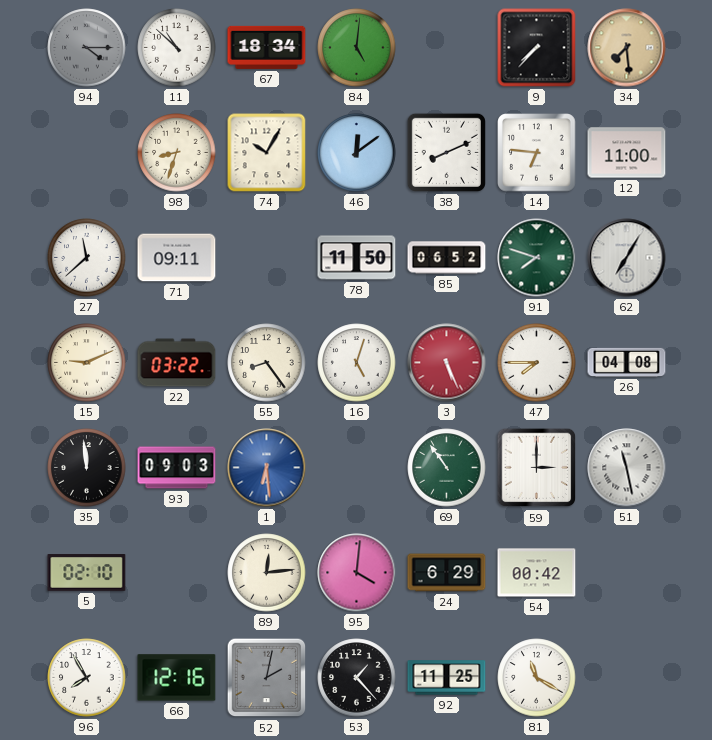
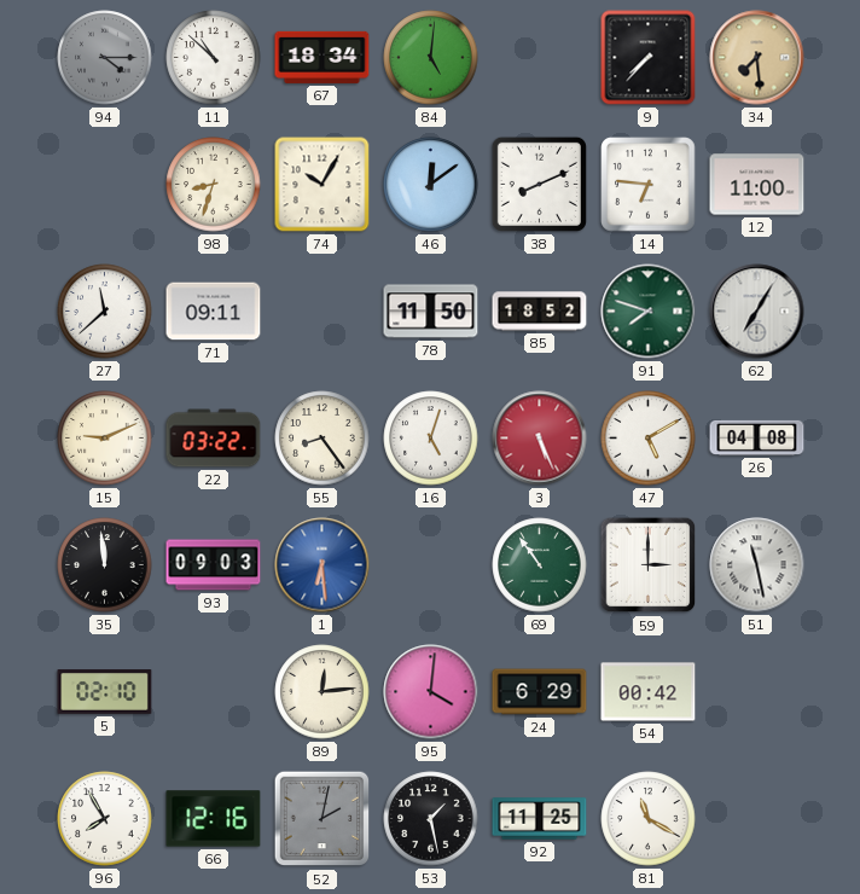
85: 06:52 -> 18:52 (540, 312)
47: 7:45 -> 5:10 (649, 439)
53: 1:23 -> 1:28 (431, 819)
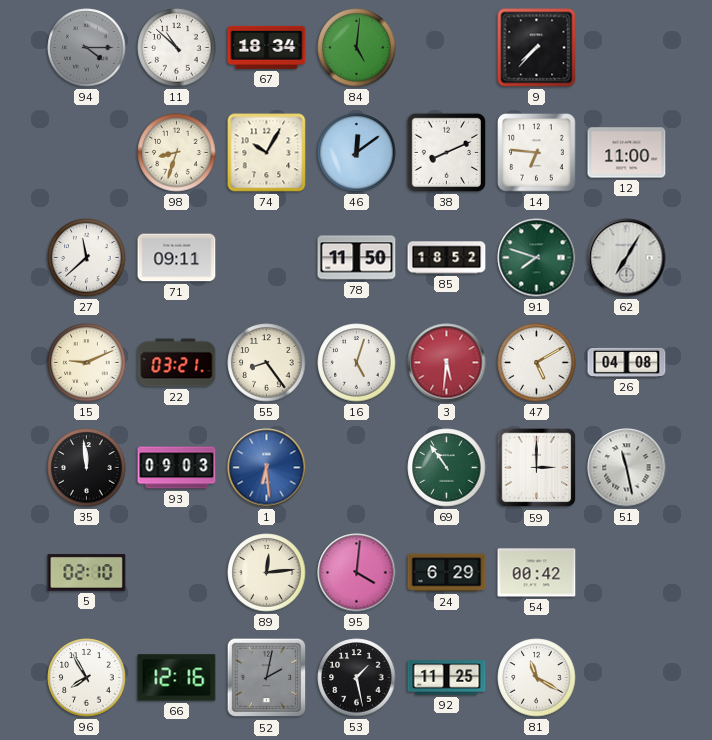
34: 7:29 -> none (757, 58)
22: 03:22 -> 03:21 (177, 363)
3: 5:26 -> 5:31 (447, 363)
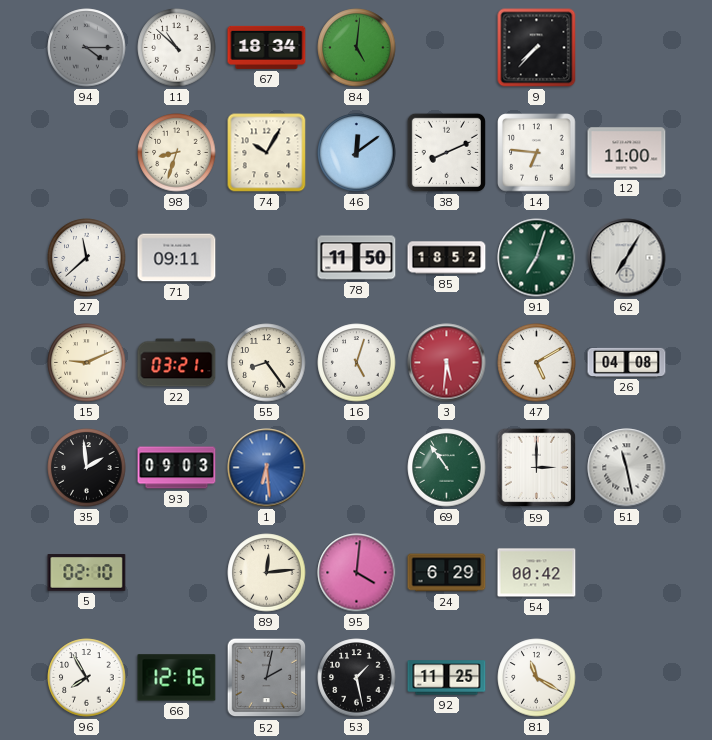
91: 7:48 -> 7:03 (537, 258)
35: 11:59 -> 1:59 (87, 468)
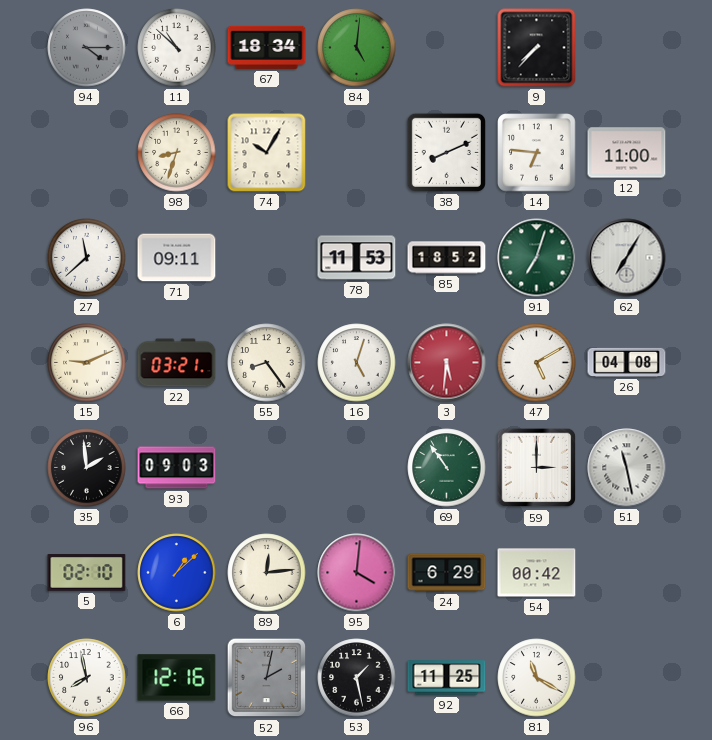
46: 12:09 -> none (357, 153)
78: 11:50 -> 11:53 (357, 258)
1: 6:29 -> none (267, 468)
6: none -> 1:08 (177, 573)
96: 7:55 -> 7:58 (87, 678)
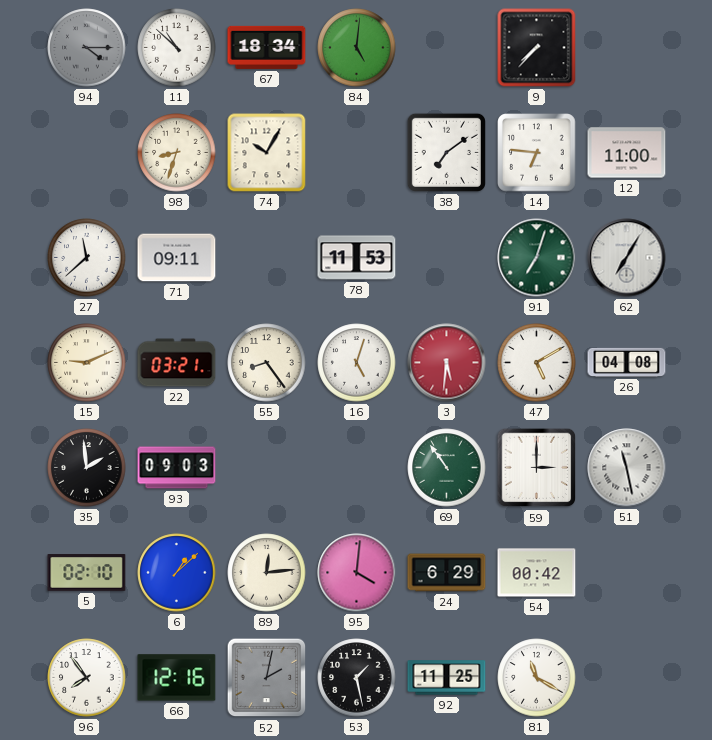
38: 8:11 -> 7:09 (446, 152)
85: 18:52 -> none (447, 258)
96: 7:58 -> 7:54 (87, 678)
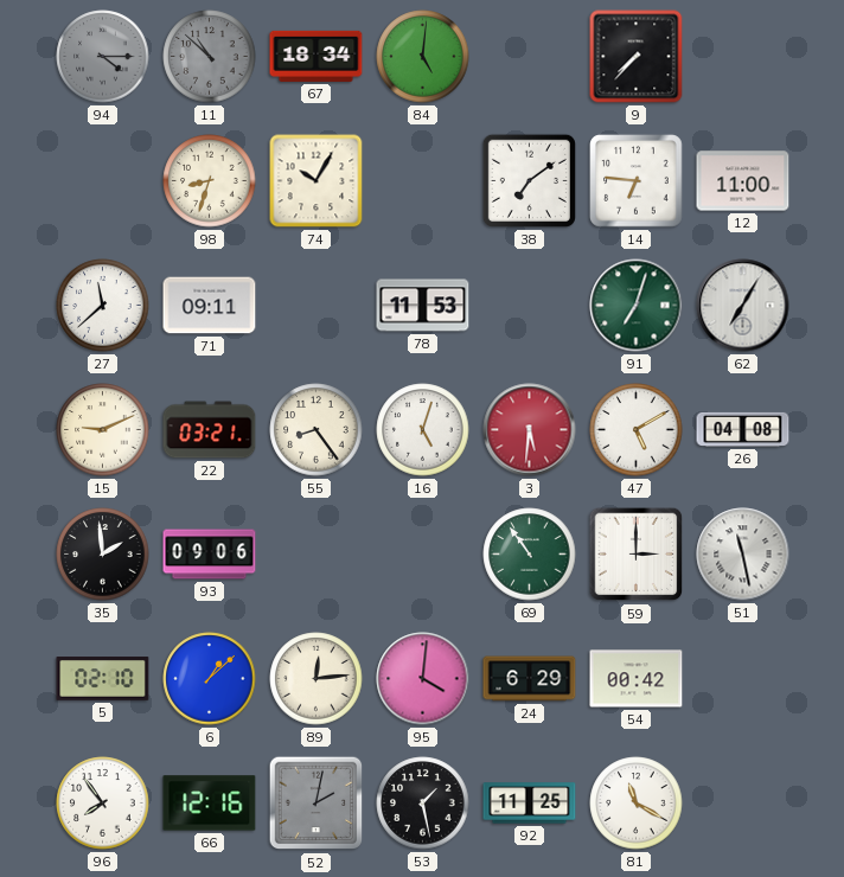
11 dial: white -> grey (210, 57)
93: 09:03 -> 09:06 (210, 555)
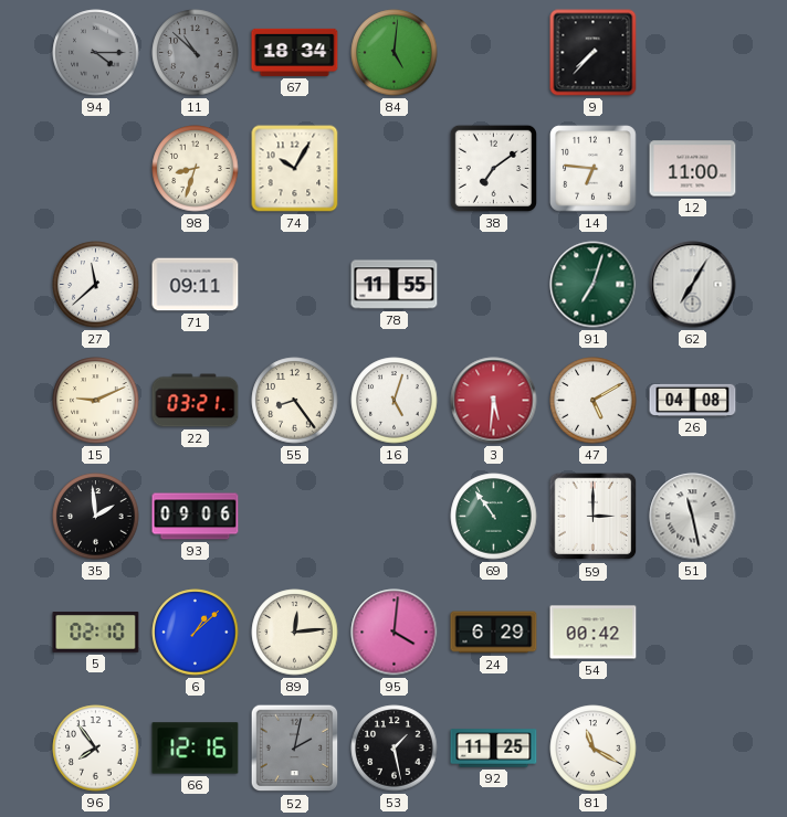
78: 11:53 -> 11:55 (395, 285)
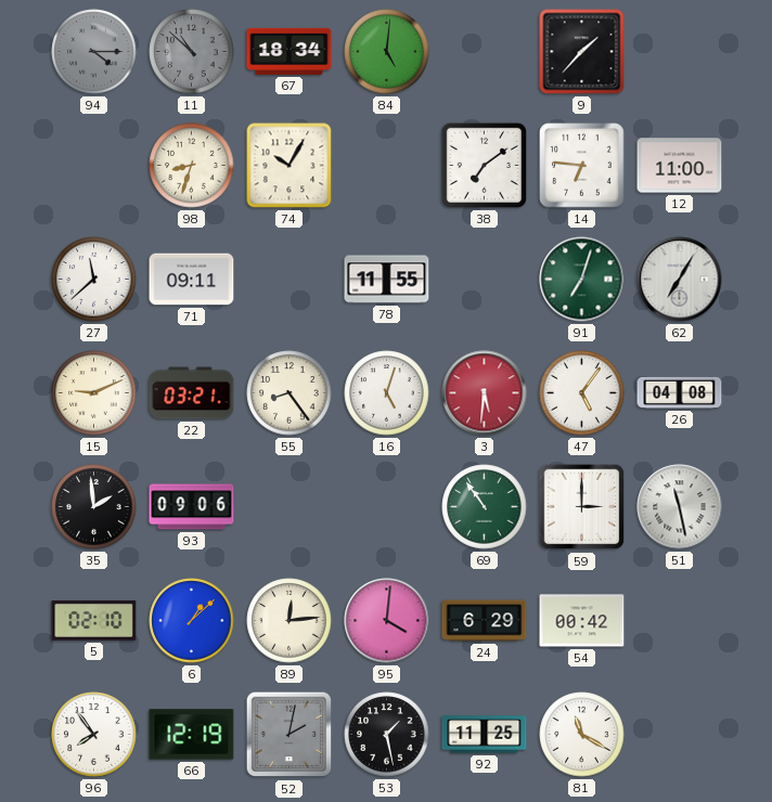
9: 7:37 -> 1:37 (582, 52)
47: 5:10 -> 5:06 (582, 393)
66: 12:16 -> 12:19 (192, 735)
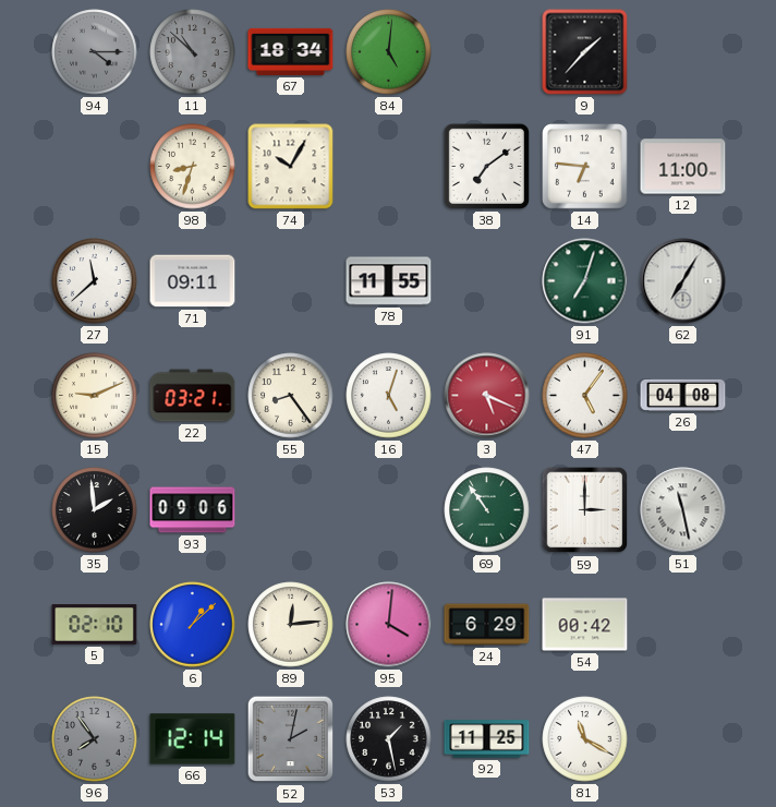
3: 5:31 -> 5:19 (487, 396)
96 dial: white -> grey (95, 739)
66: 12:19 -> 12:14 (193, 739)
